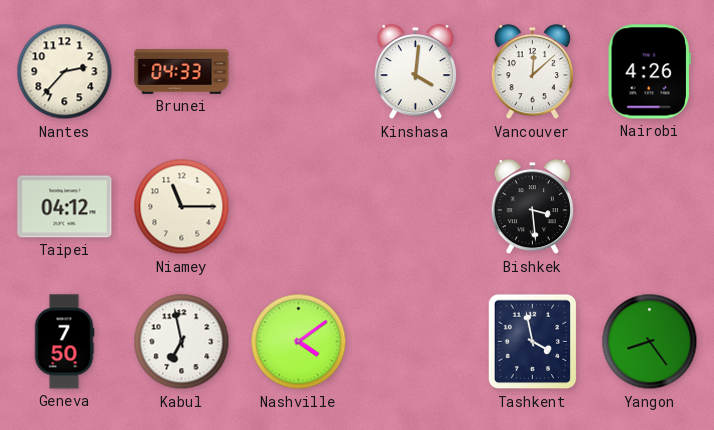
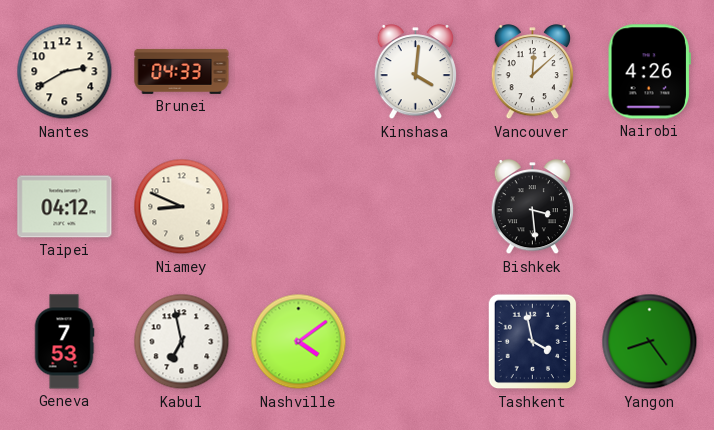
Nantes: 2:37 -> 2:40 (65, 72)
Niamey: 11:15 -> 8:49 (182, 207)
Geneva: 7:50 -> 7:53 (64, 342)
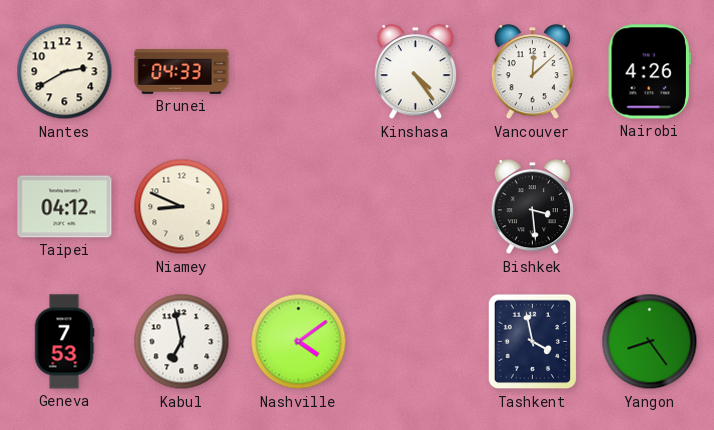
Kinshasa: 4:01 -> 4:24 (415, 72)
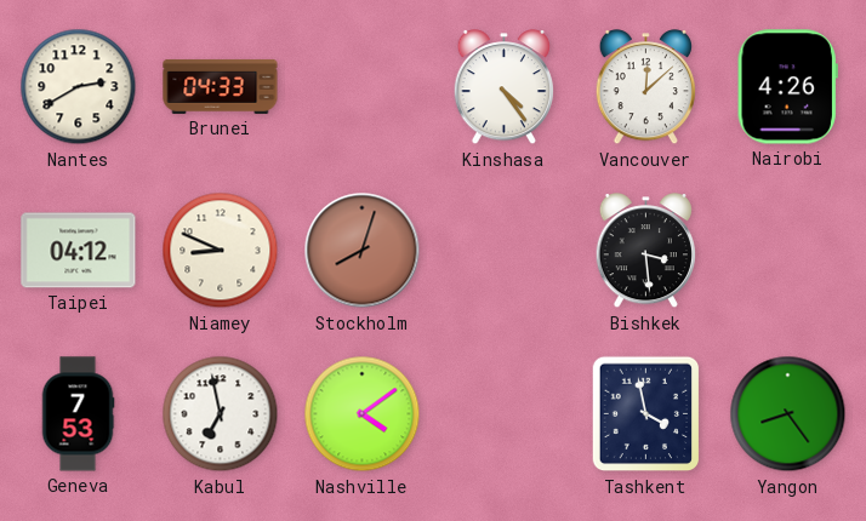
Stockholm: none -> 8:03 (363, 251)
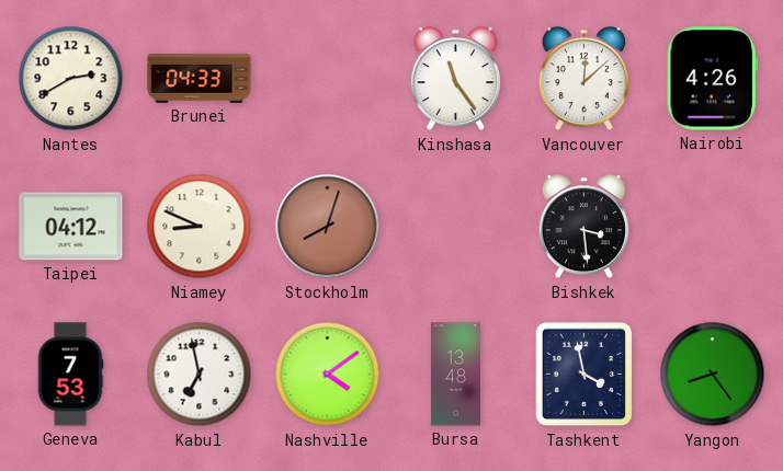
Kinshasa: 4:24 -> 11:24 (455, 79)
Bursa: none -> 13:48 (455, 375)
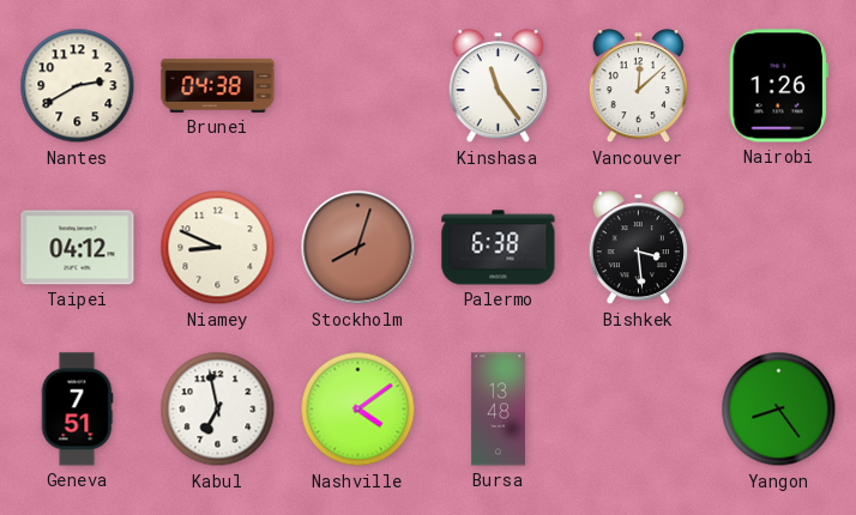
Brunei: 04:33 -> 04:38 (218, 86)
Nairobi: 4:26 -> 1:26 (778, 86)
Palermo: none -> 6:38 (499, 248)
Geneva: 7:53 -> 7:51 (77, 410)
Tashkent: 3:58 -> none (585, 375)
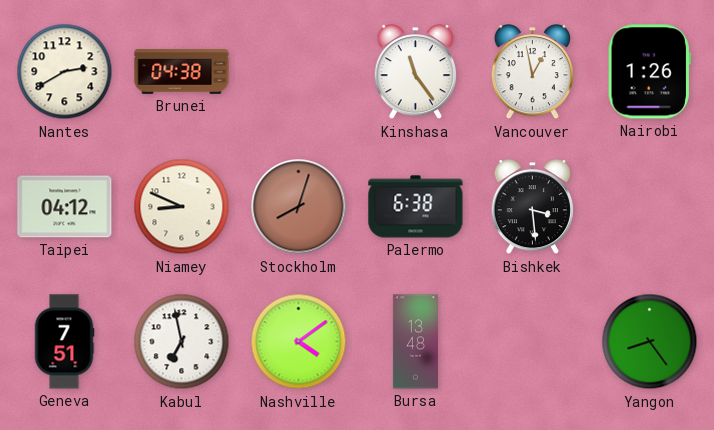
Vancouver: 12:08 -> 12:58 (532, 72)
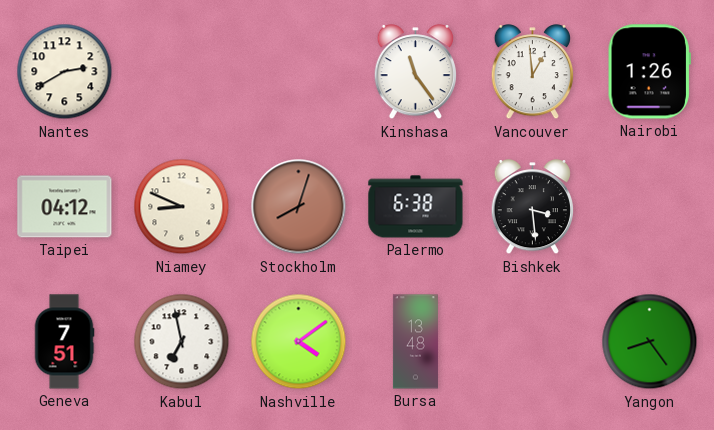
Brunei: 04:38 -> none (182, 72)
Vancouver: 12:58 -> 12:59 (532, 72)
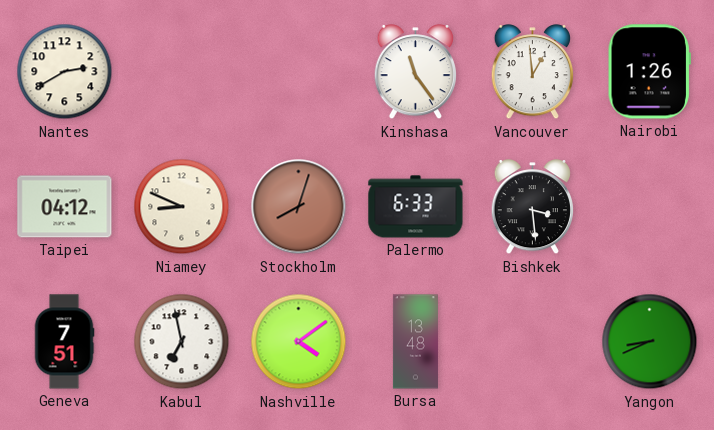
Palermo: 6:38 -> 6:33 (416, 207)
Yangon: 8:24 -> 8:41 (650, 342)
